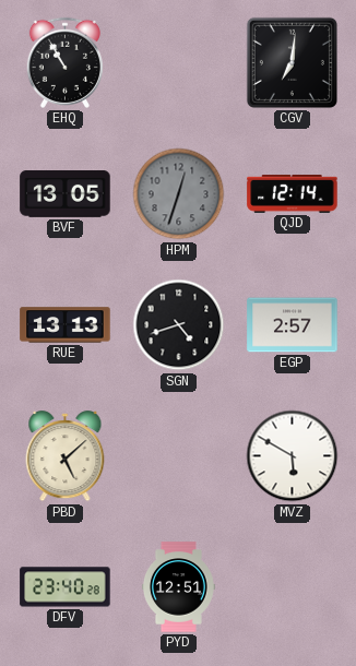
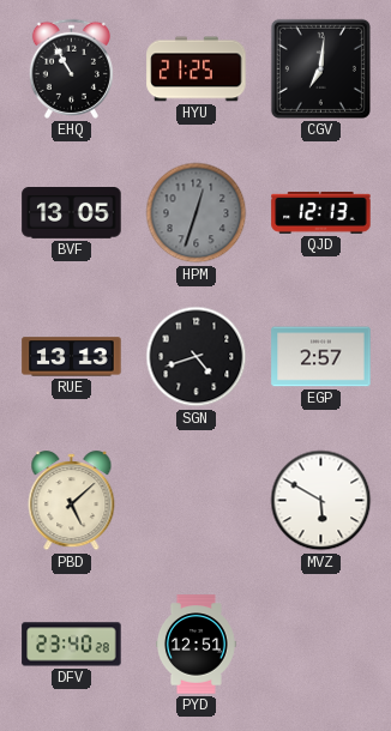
HYU: none -> 21:25 (197, 70)
QJD: 12:14 -> 12:13 (321, 213)
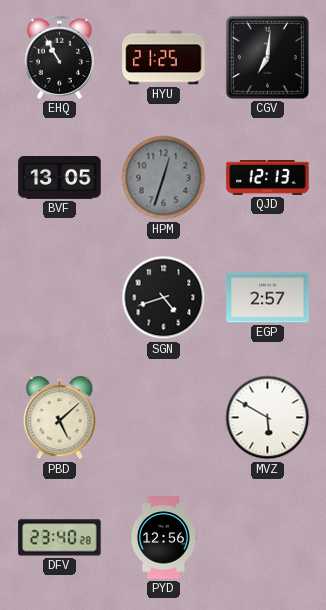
RUE: 13:13 -> none (72, 357)
PYD: 12:51 -> 12:56 (163, 538)
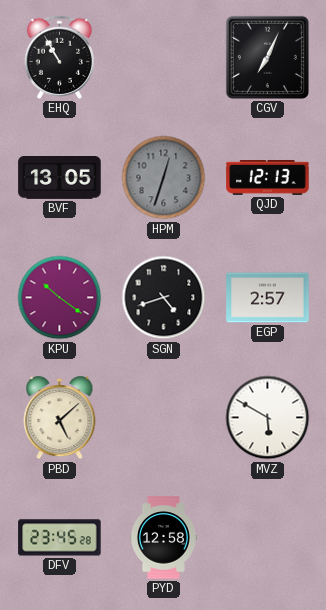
HYU: 21:25 -> none (164, 58)
CGV: 7:01 -> 7:04 (267, 57)
KPU: none -> 10:21 (60, 298)
DFV: 23:40 -> 23:45 (60, 538)
PYD: 12:56 -> 12:58 (163, 538)
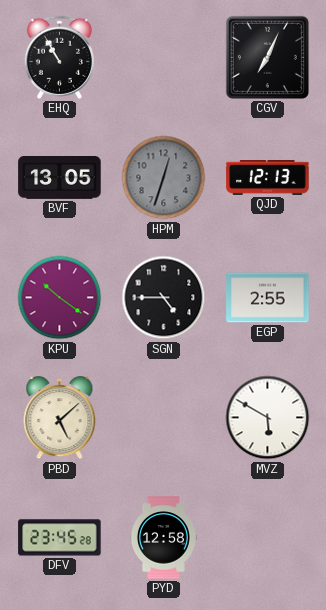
SGN: 4:42 -> 4:45 (164, 298)
EGP: 2:57 -> 2:55 (268, 298)
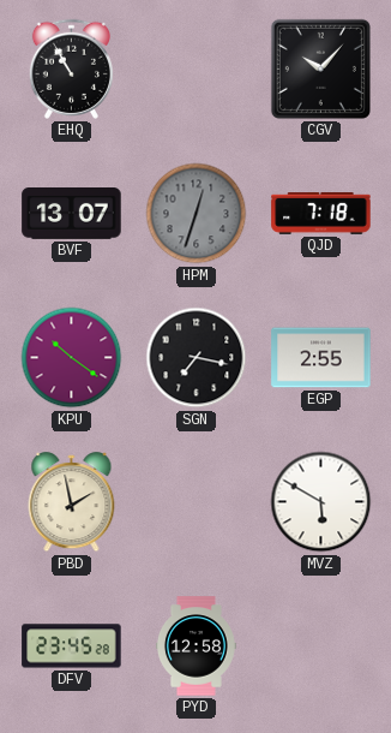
CGV: 7:04 -> 10:07 (320, 68)
BVF: 13:05 -> 13:07 (72, 214)
QJD: 12:13 -> 7:18 (321, 214)
SGN: 4:45 -> 7:17 (197, 358)
PBD: 5:08 -> 1:58 (72, 502)
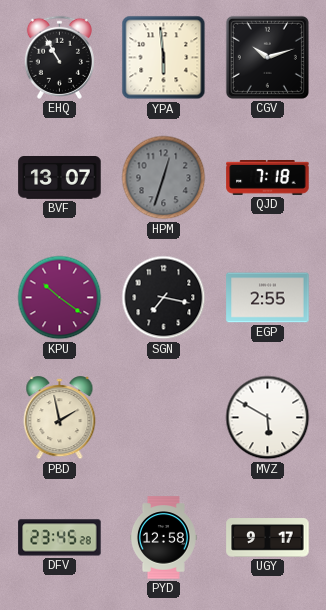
YPA: none -> 5:59 (164, 58)
CGV: 10:07 -> 10:12 (267, 57)
UGY: none -> 9:17 (268, 538)
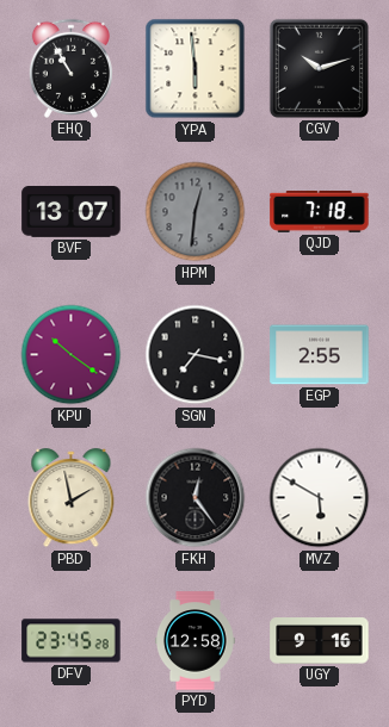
HPM: 12:33 -> 12:31 (196, 212)
FKH: none -> 12:24 (196, 498)
UGY: 9:17 -> 9:16 (320, 641)
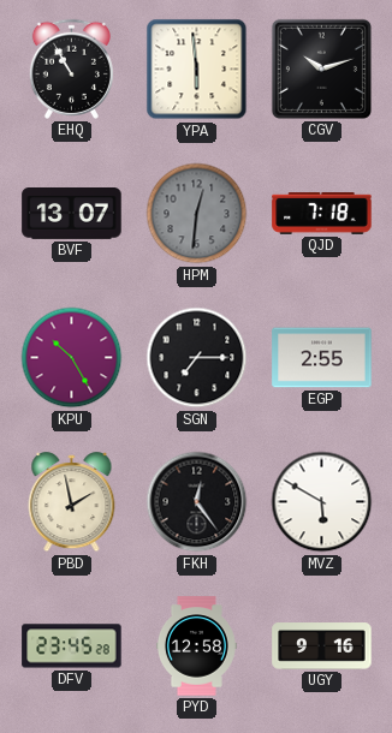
KPU: 10:21 -> 10:25 (72, 358)
SGN: 7:17 -> 7:15 (197, 358)
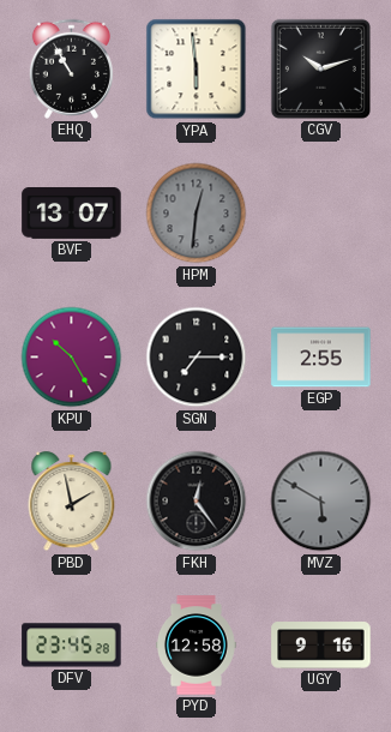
QJD: 7:18 -> none (322, 214)
MVZ dial: white -> grey (321, 502)
